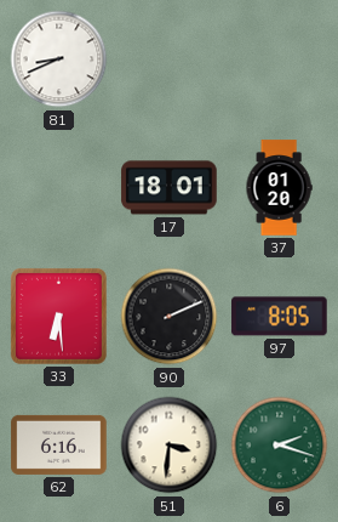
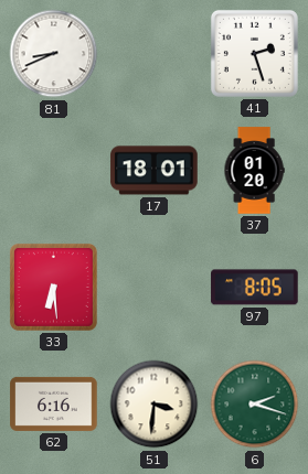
41: none -> 2:27 (254, 53)
90: 2:11 -> none (170, 317)
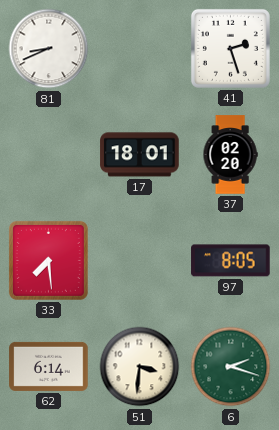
37: 01:20 -> 02:20 (230, 155)
33: 6:29 -> 7:29 (48, 260)
62: 6:16 -> 6:14 (49, 366)
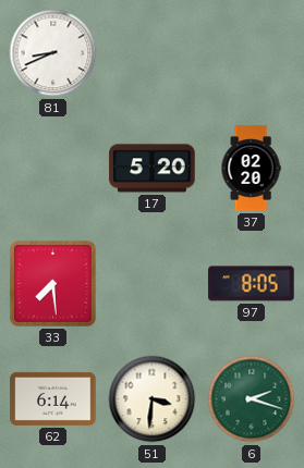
41: 2:27 -> none (230, 48)
17: 18:01 -> 5:20 (153, 169)
